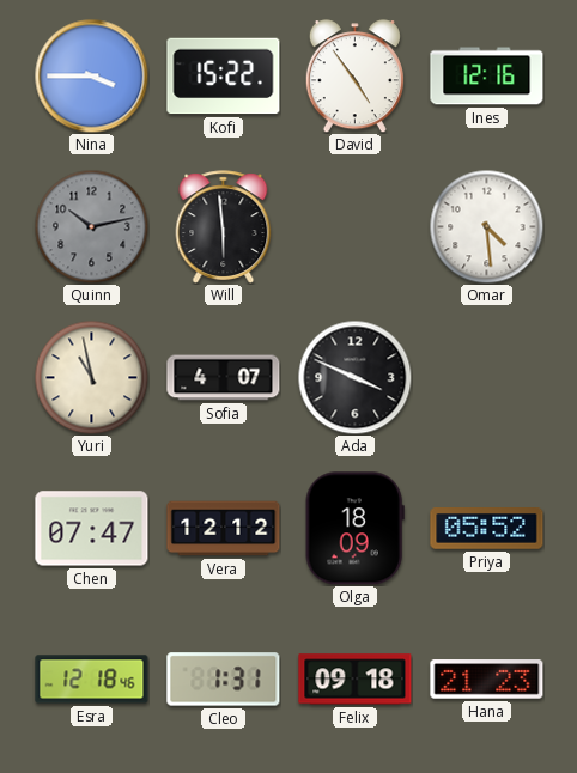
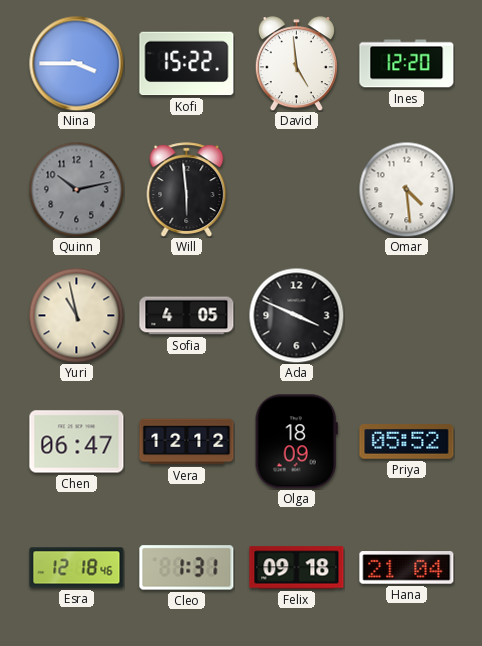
David: 4:54 -> 4:59 (296, 64)
Ines: 12:16 -> 12:20 (407, 64)
Sofia: 4:07 -> 4:05 (187, 316)
Chen: 07:47 -> 06:47 (77, 442)
Hana: 21:23 -> 21:04 (407, 568)
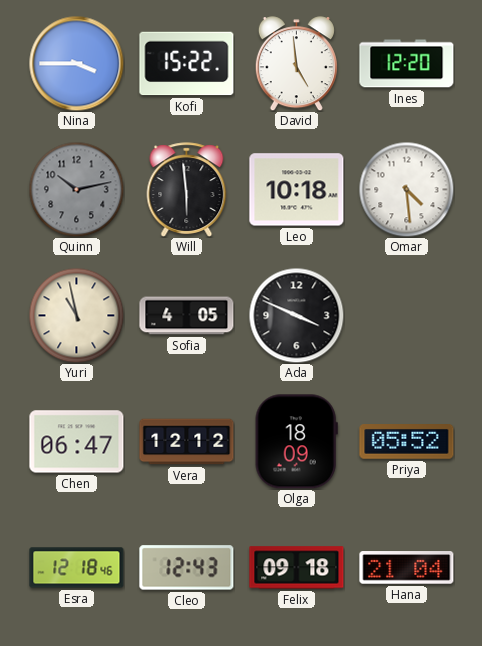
Leo: none -> 10:18 (297, 190)
Cleo: 1:31 -> 12:43 (187, 568)
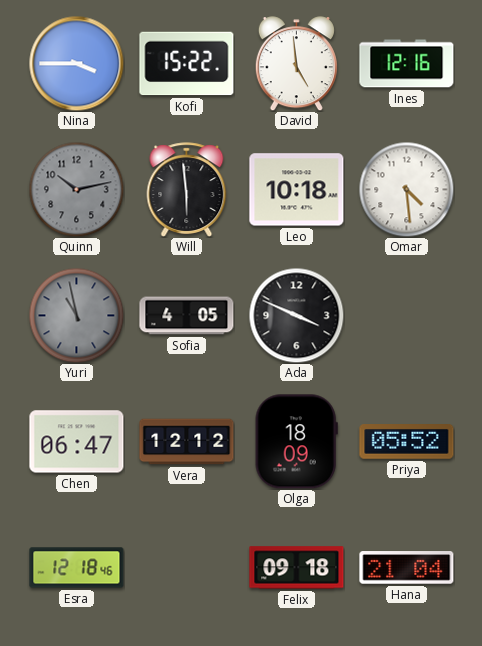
Ines: 12:20 -> 12:16 (407, 64)
Yuri dial: cream -> grey (76, 315)
Cleo: 12:43 -> none (187, 568)
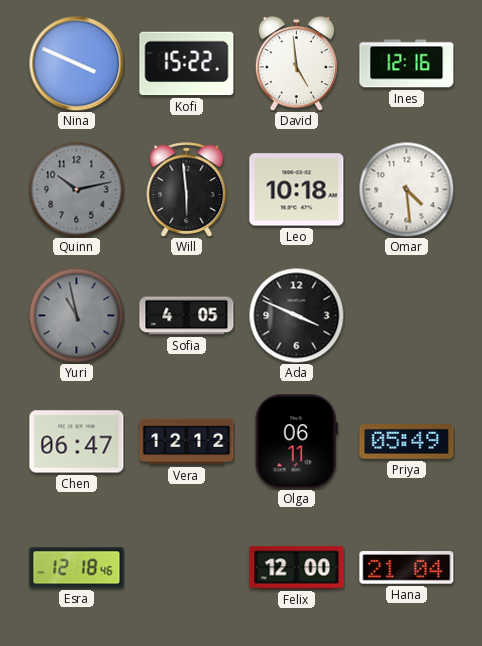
Nina: 3:45 -> 3:49 (76, 63)
Olga: 18:09 -> 06:11 (296, 442)
Priya: 05:52 -> 05:49 (407, 442)
Felix: 09:18 -> 12:00 (297, 568)
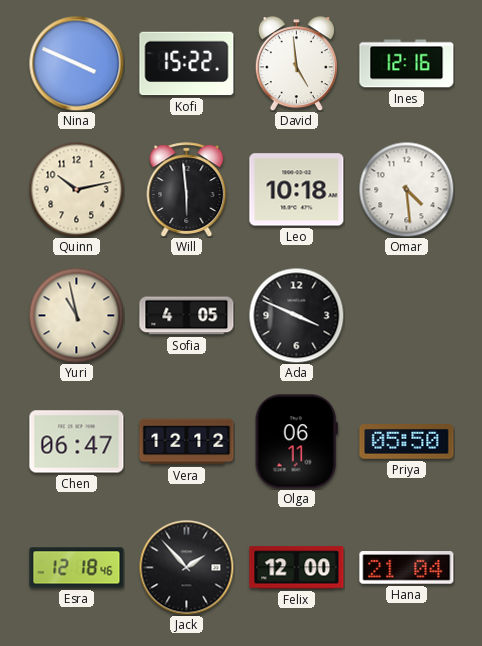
Quinn dial: grey -> cream (76, 189)
Yuri dial: grey -> cream (76, 315)
Priya: 05:49 -> 05:50 (407, 442)
Jack: none -> 1:53 (186, 567)
